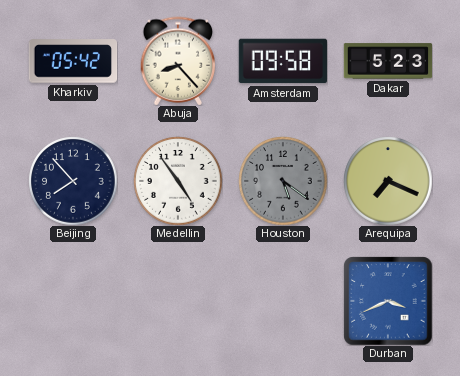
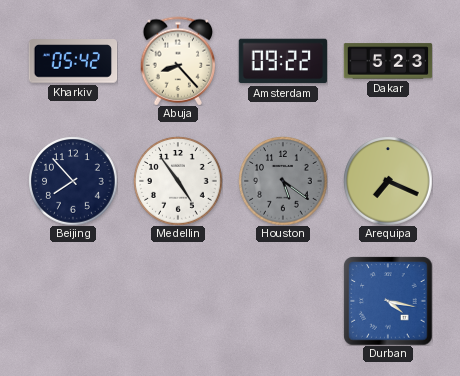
Amsterdam: 09:58 -> 09:22 (283, 61)
Durban: 3:41 -> 4:17 (388, 301)
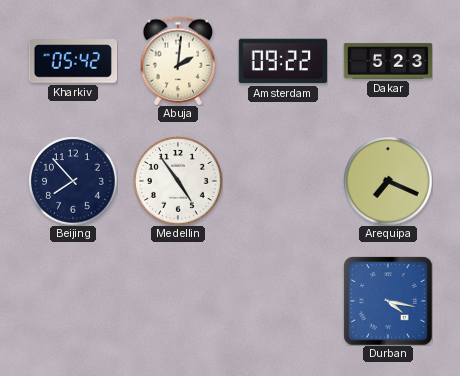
Abuja: 8:23 -> 2:01 (178, 61)
Houston: 5:21 -> none (283, 181)
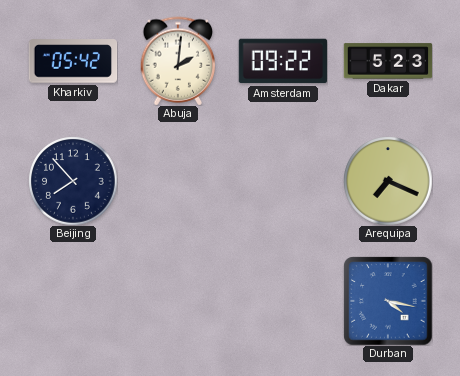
Medellin: 4:54 -> none (178, 181)
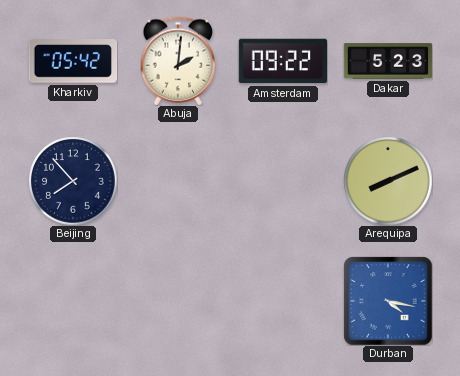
Arequipa: 7:19 -> 8:11 (388, 181)
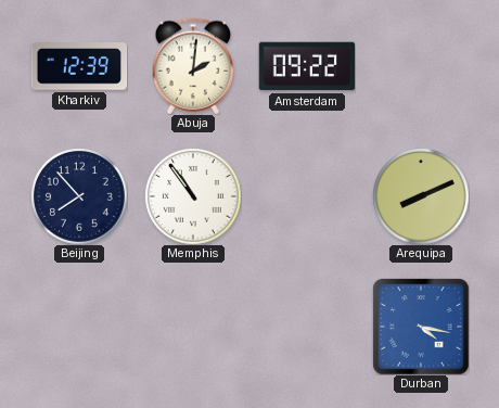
Kharkiv: 05:42 -> 12:39 (79, 66)
Dakar: 5:23 -> none (388, 61)
Memphis: none -> 10:54 (193, 196)
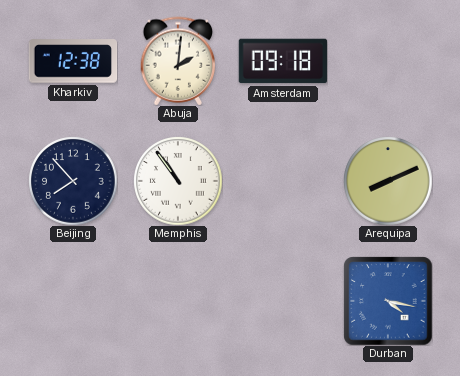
Kharkiv: 12:39 -> 12:38 (73, 61)
Amsterdam: 09:22 -> 09:18 (283, 61)
